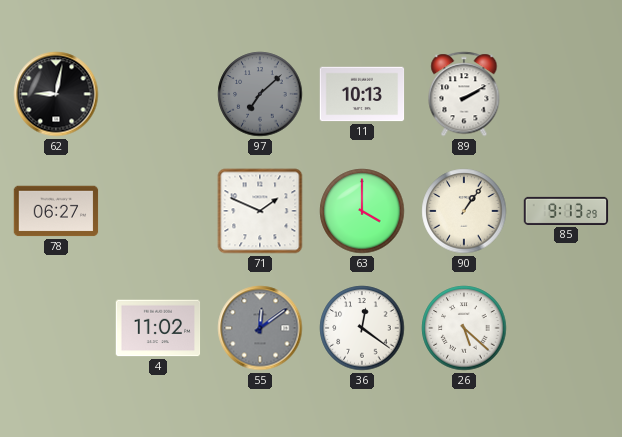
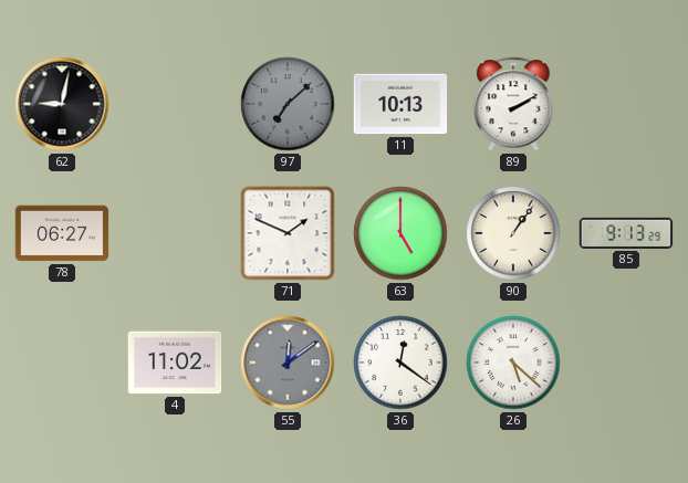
63: 4:00 -> 5:00 (400, 233)
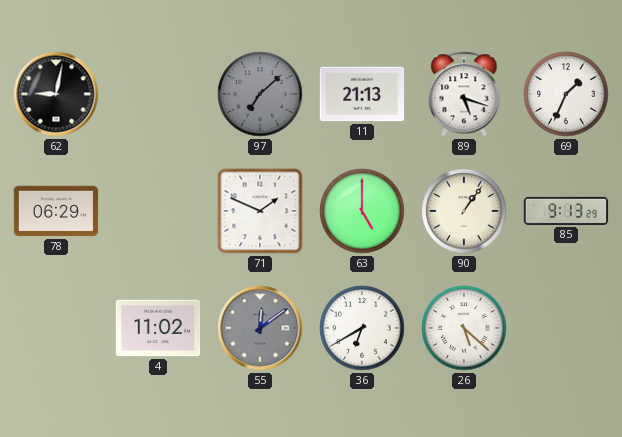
11: 10:13 -> 21:13 (362, 94)
89: 2:10 -> 5:18 (464, 94)
69: none -> 1:34 (566, 94)
78: 06:27 -> 06:29 (56, 211)
36: 12:21 -> 6:40 (362, 328)
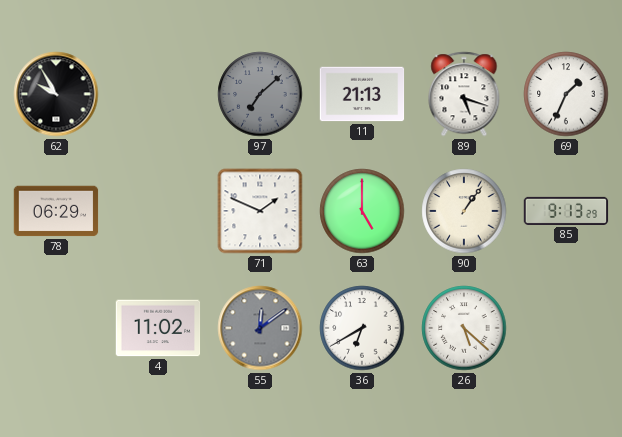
62: 9:02 -> 9:55 (56, 94)
